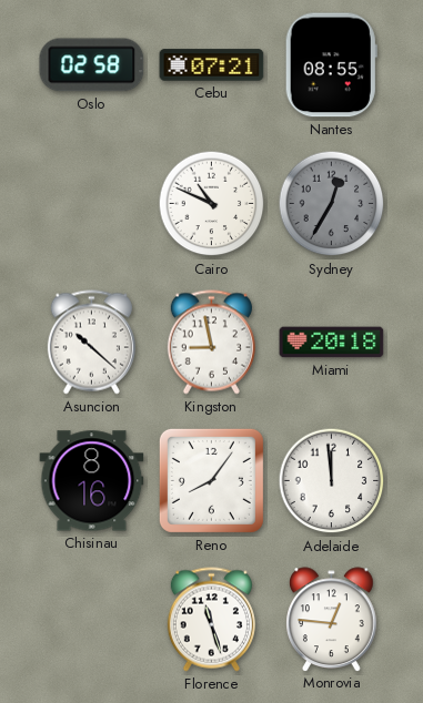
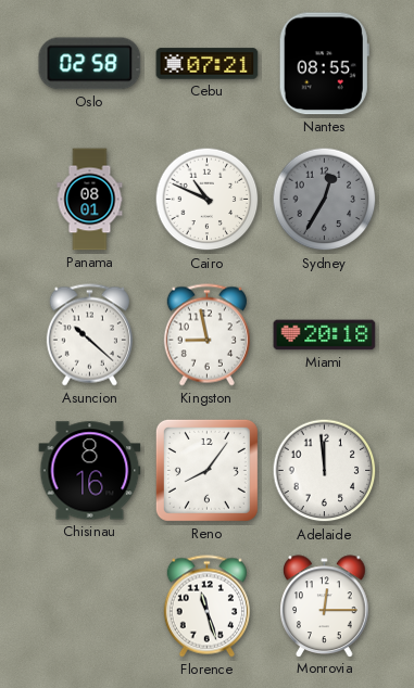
Panama: none -> 08:01 (90, 200)
Monrovia: 12:46 -> 12:15 (325, 606)
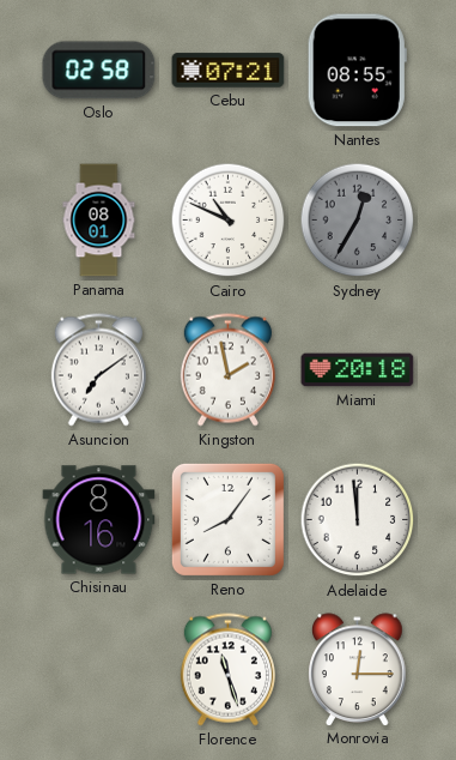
Asuncion: 10:22 -> 7:09 (98, 370)
Kingston: 8:58 -> 1:58 (227, 370)
